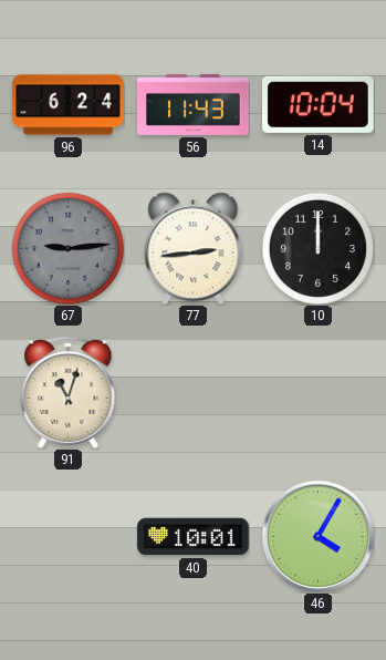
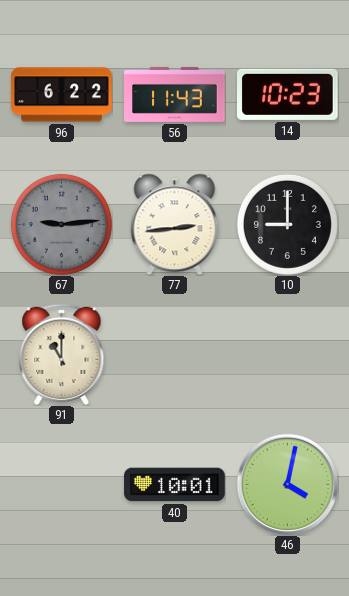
96: 6:24 -> 6:22 (62, 95)
14: 10:04 -> 10:23 (288, 94)
10: 12:00 -> 9:00 (287, 224)
91: 11:03 -> 11:00 (62, 354)
46: 4:05 -> 4:02 (287, 484)
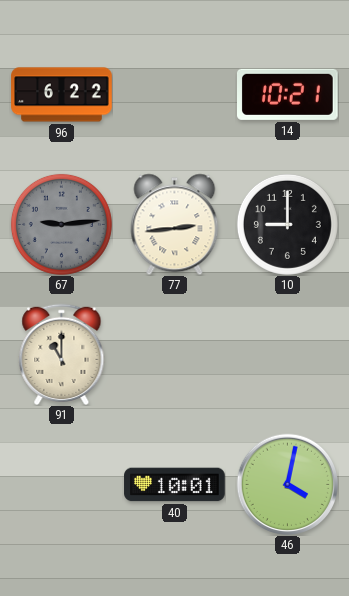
56: 11:43 -> none (175, 94)
14: 10:23 -> 10:21 (288, 94)
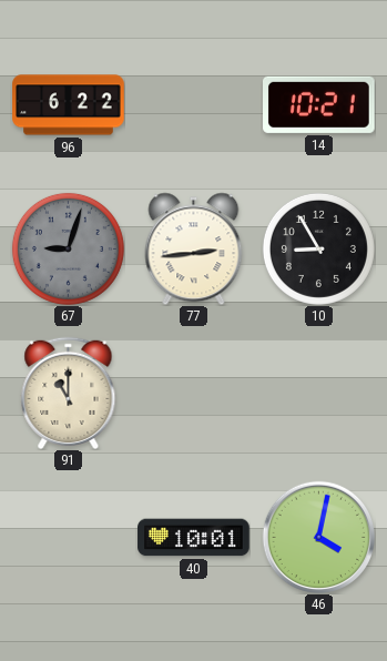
67: 9:14 -> 9:03 (68, 248)
10: 9:00 -> 8:55 (318, 248)
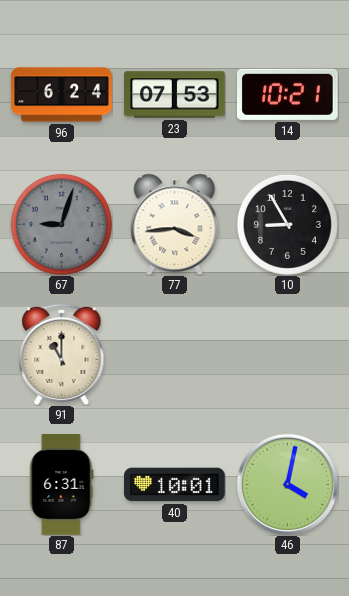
96: 6:22 -> 6:24 (62, 95)
23: none -> 07:53 (175, 95)
77: 2:44 -> 3:44 (175, 224)
87: none -> 6:31 (62, 485)
